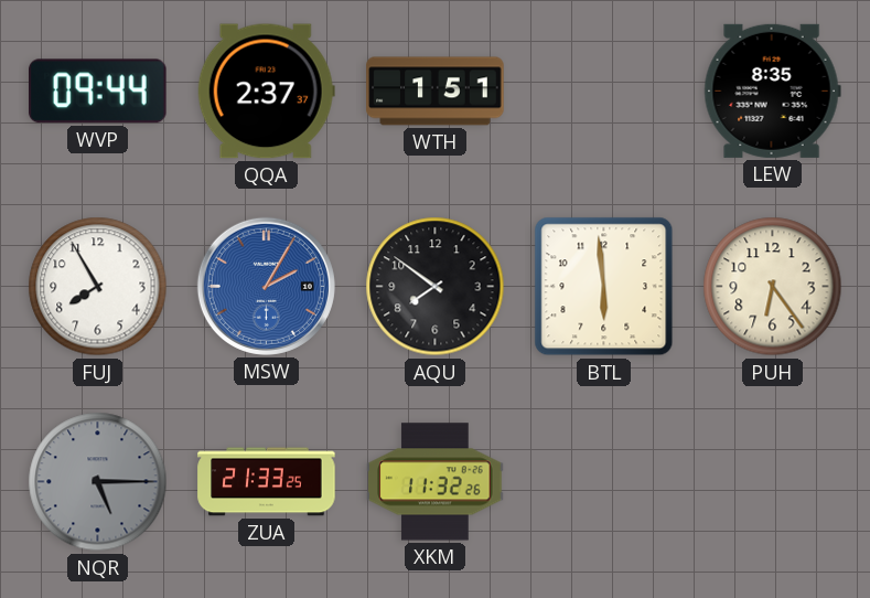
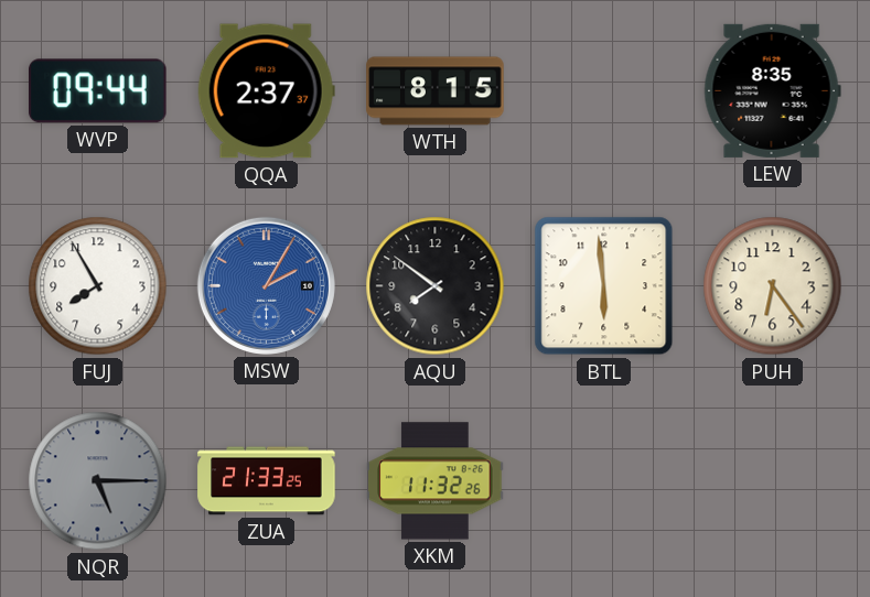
WTH: 1:51 -> 8:15 (436, 91)
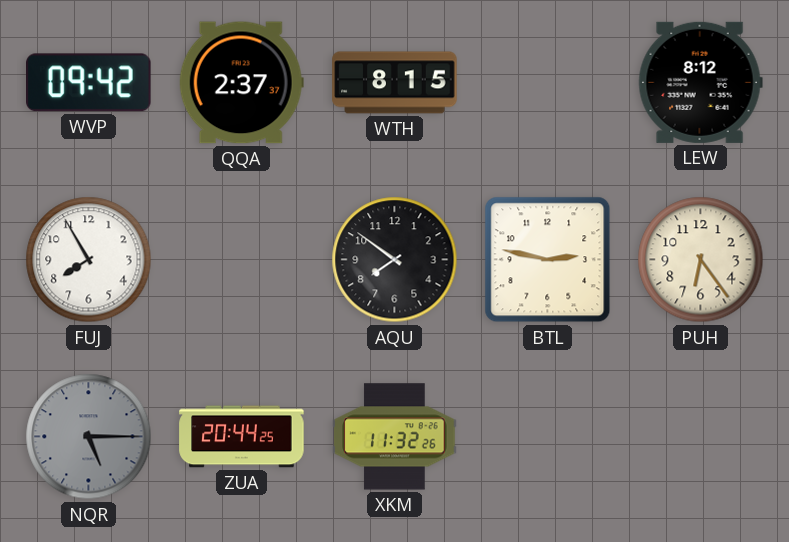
WVP: 09:44 -> 09:42 (89, 83)
LEW: 8:35 -> 8:12 (700, 82)
MSW: 2:05 -> none (266, 285)
BTL: 5:59 -> 2:47 (548, 260)
ZUA: 21:33 -> 20:44 (242, 437)
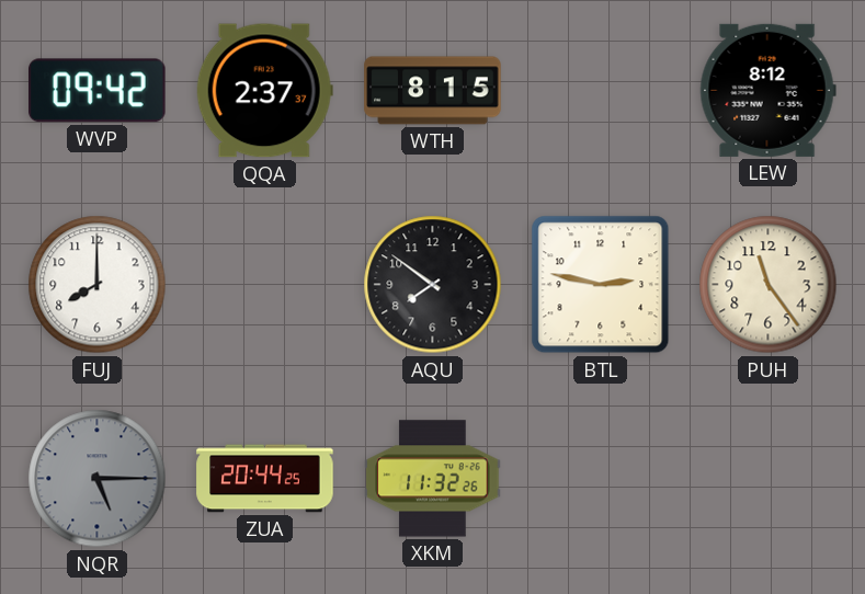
FUJ: 7:55 -> 8:00 (98, 285)
PUH: 6:24 -> 11:24 (769, 285)
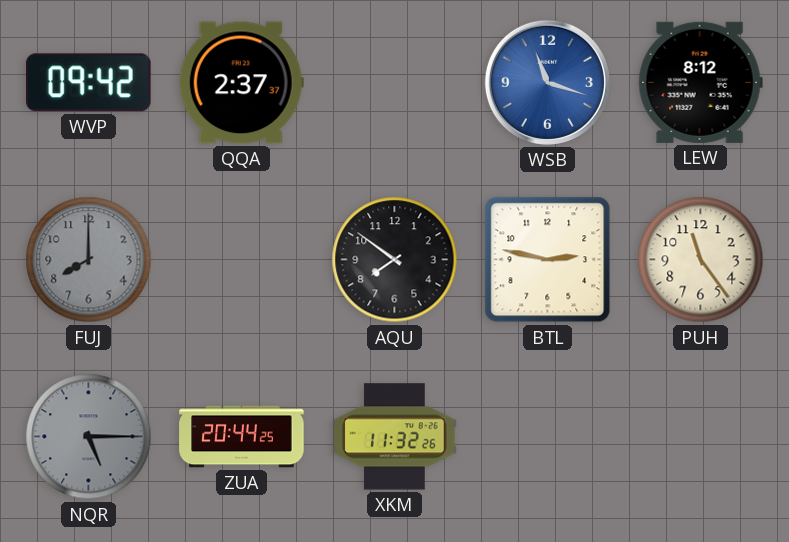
WTH: 8:15 -> none (433, 91)
WSB: none -> 11:18 (547, 82)
FUJ dial: white -> grey (89, 260)
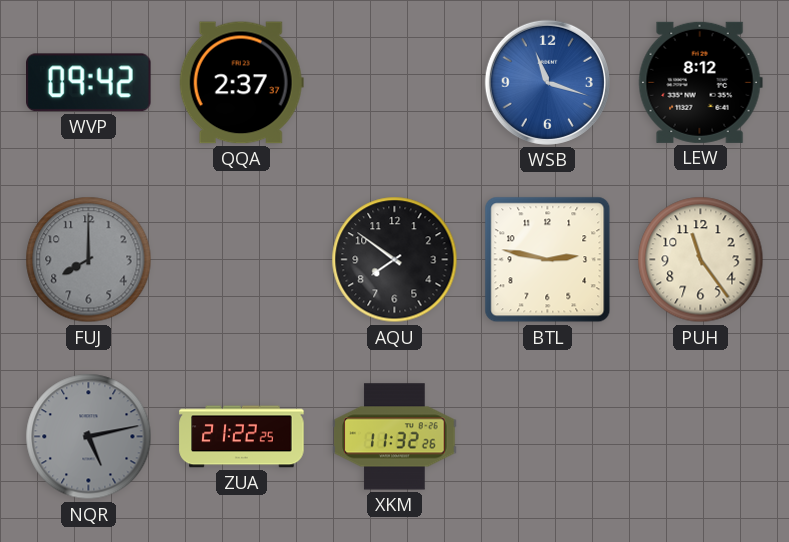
NQR: 5:15 -> 5:13 (89, 437)
ZUA: 20:44 -> 21:22 (242, 437)
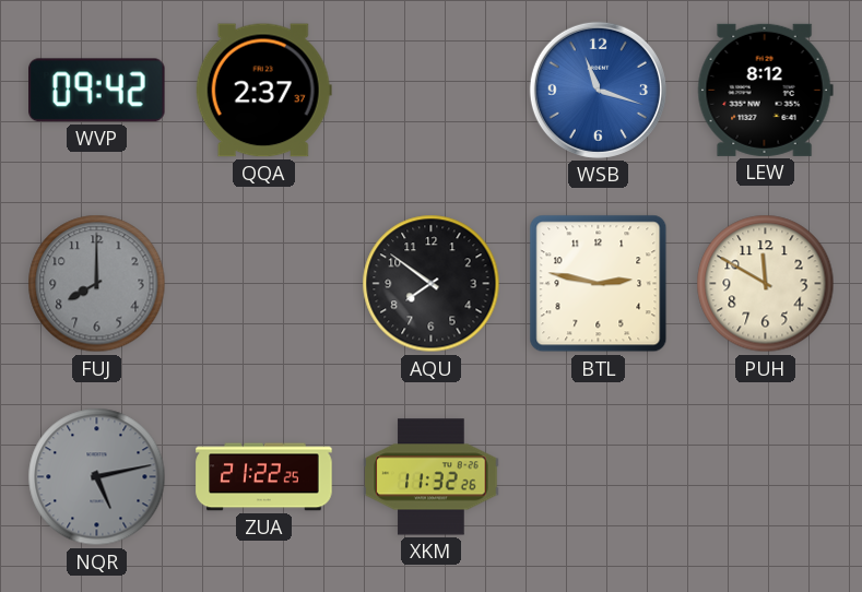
PUH: 11:24 -> 11:50 (766, 284)
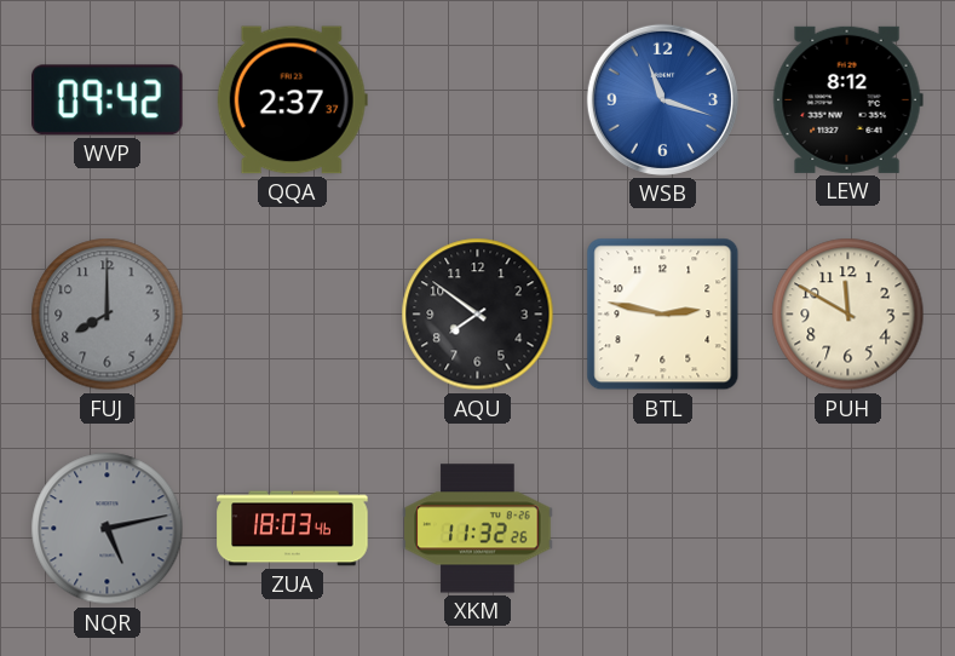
ZUA: 21:22 -> 18:03 (293, 529)
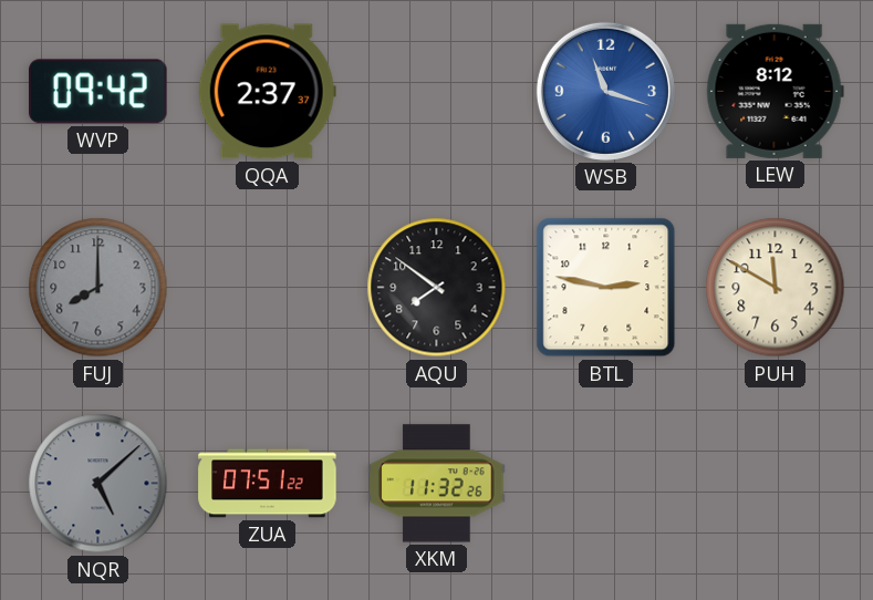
NQR: 5:13 -> 5:08 (98, 484)
ZUA: 18:03 -> 07:51 (268, 484)
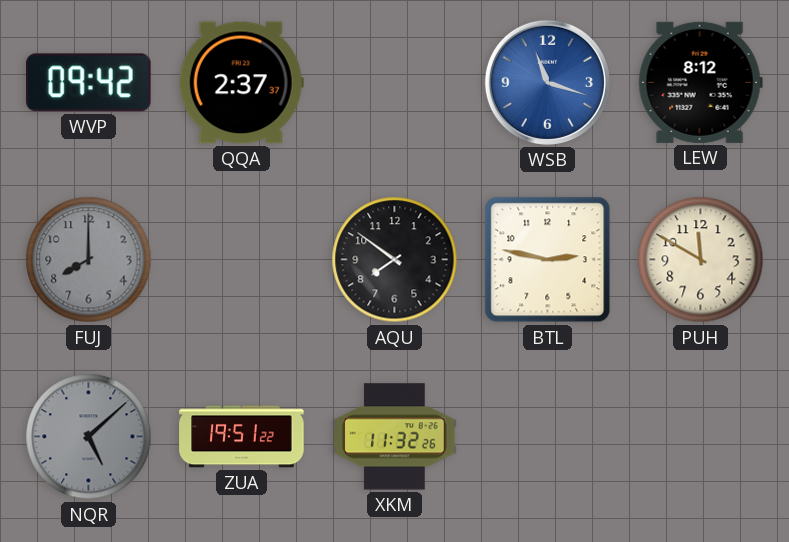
ZUA: 07:51 -> 19:51 (242, 437)
